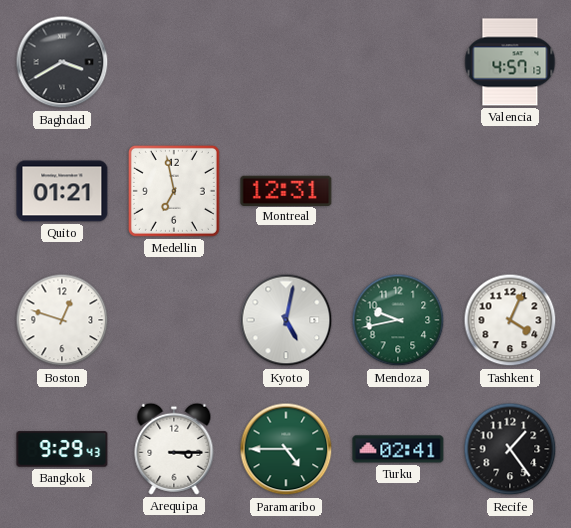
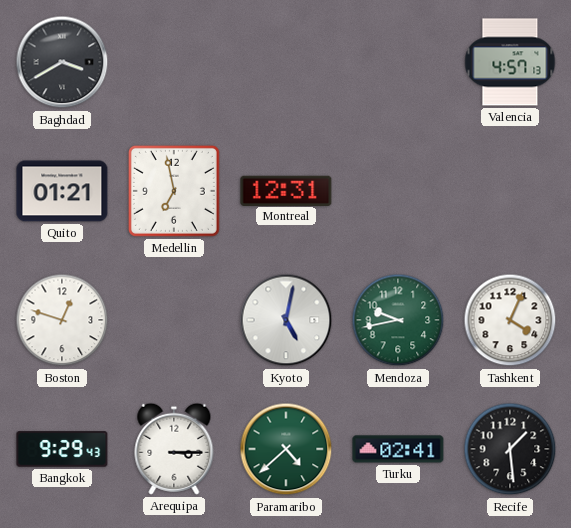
Paramaribo: 4:45 -> 4:38 (286, 449)
Recife: 1:24 -> 1:29 (510, 449)
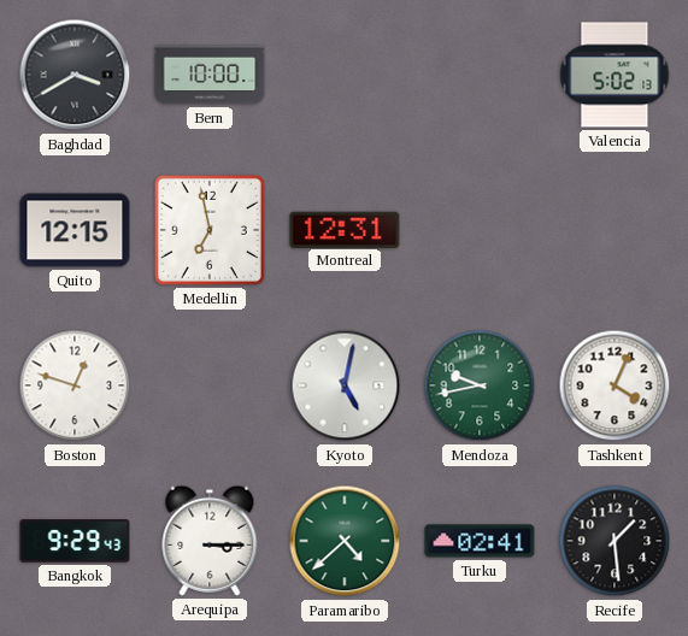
Bern: none -> 10:00 (210, 75)
Valencia: 4:57 -> 5:02 (615, 75)
Quito: 01:21 -> 12:15 (75, 230)
